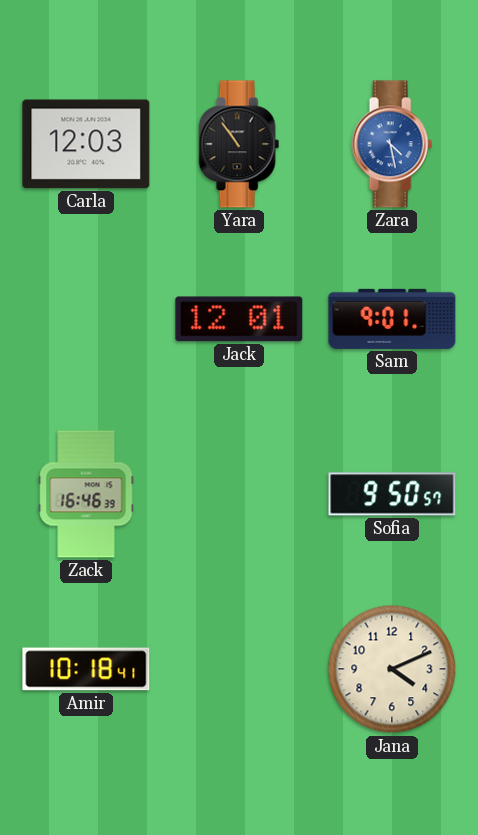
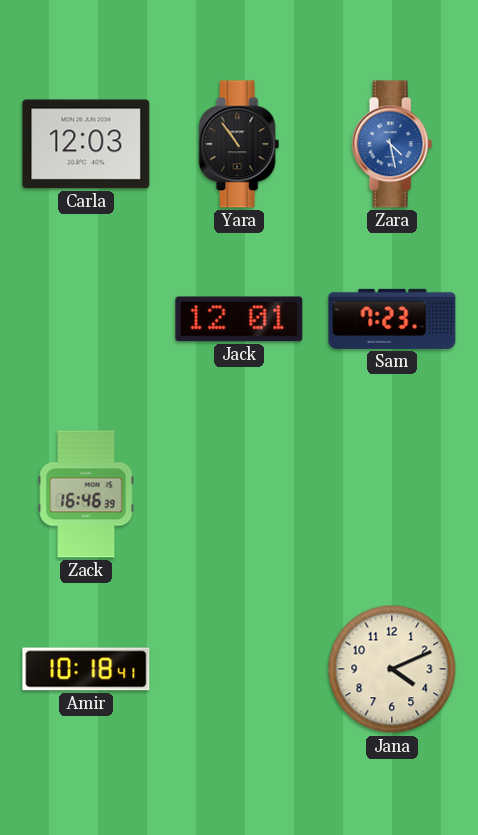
Sam: 9:01 -> 7:23 (392, 319)
Sofia: 9:50 -> none (392, 494)
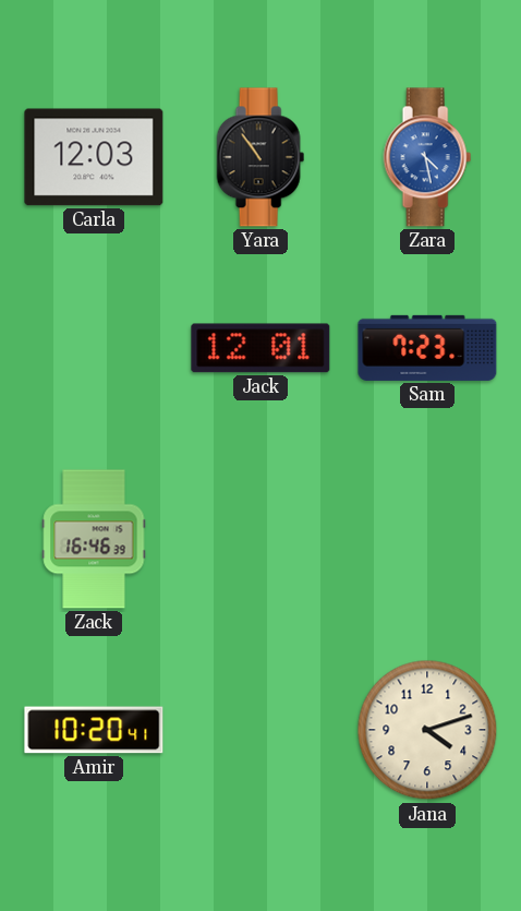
Amir: 10:18 -> 10:20 (94, 730)
Jana: 4:11 -> 4:12 (427, 730)
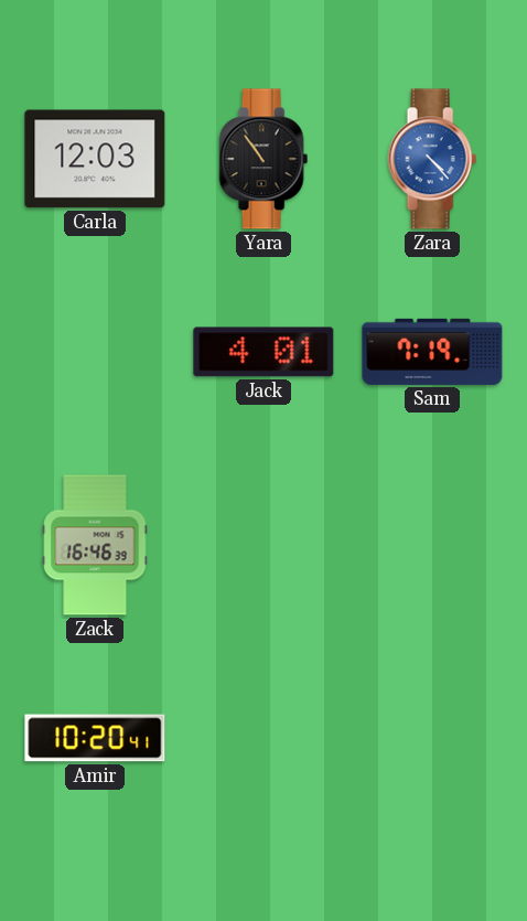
Zara: 4:28 -> 4:23 (432, 159)
Jack: 12:01 -> 4:01 (263, 352)
Sam: 7:23 -> 7:19 (432, 352)
Jana: 4:12 -> none (427, 730)
